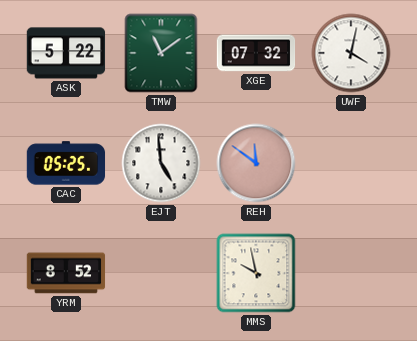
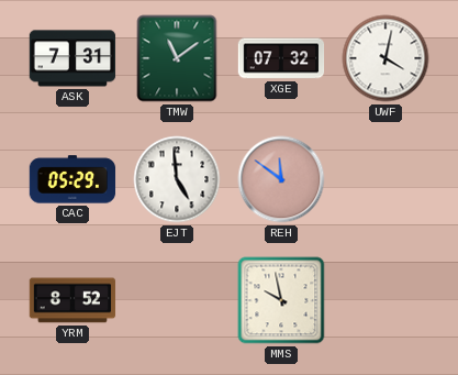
ASK: 5:22 -> 7:31 (72, 58)
CAC: 05:25 -> 05:29 (72, 179)
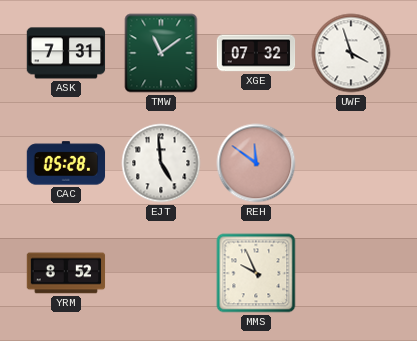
UWF: 4:02 -> 3:57 (351, 53)
CAC: 05:29 -> 05:28 (66, 163)
MMS: 9:58 -> 9:56 (256, 273)
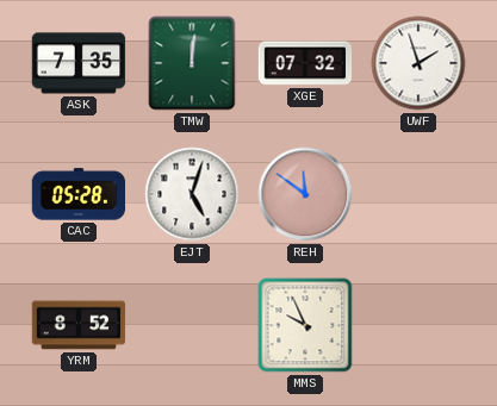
ASK: 7:31 -> 7:35 (79, 63)
TMW: 11:09 -> 12:01 (192, 63)
UWF: 3:57 -> 1:57 (418, 63)
EJT: 4:59 -> 5:03 (192, 194)
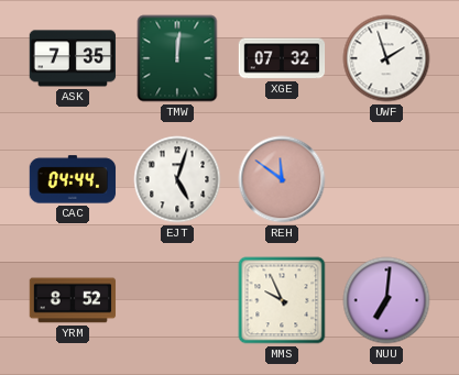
CAC: 05:28 -> 04:44 (73, 179)
NUU: none -> 7:01 (386, 300)
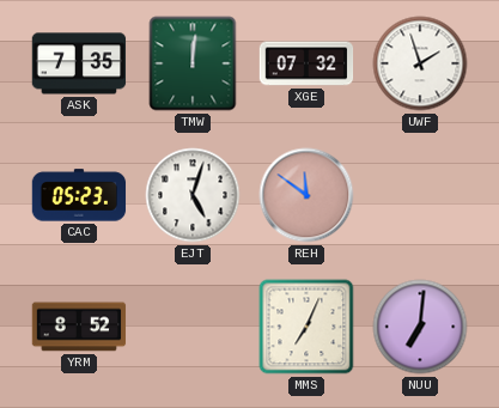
CAC: 04:44 -> 05:23 (79, 195)
MMS: 9:56 -> 7:04 (306, 327)
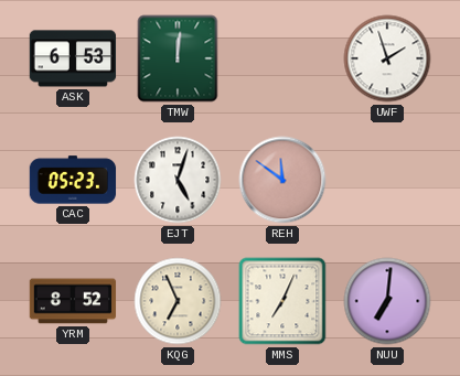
ASK: 7:35 -> 6:53 (73, 58)
XGE: 07:32 -> none (306, 63)
KQG: none -> 6:56 (178, 301)
